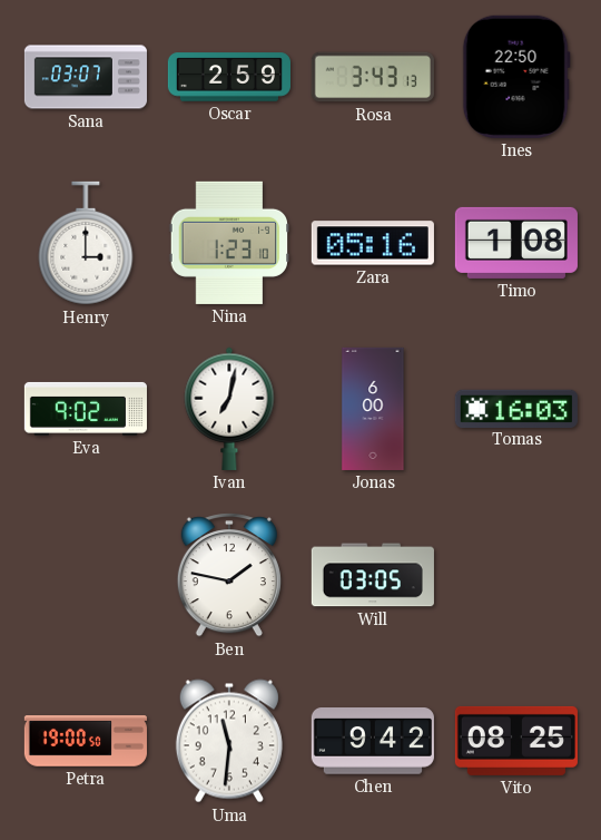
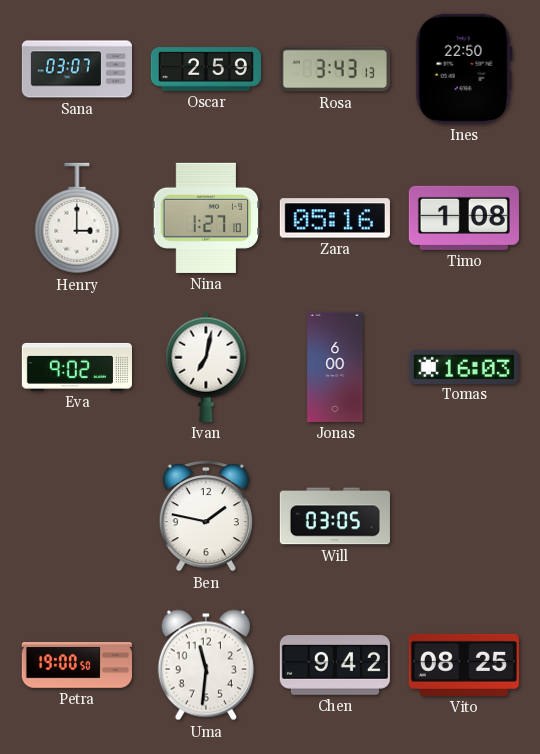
Nina: 1:23 -> 1:27 (206, 218)
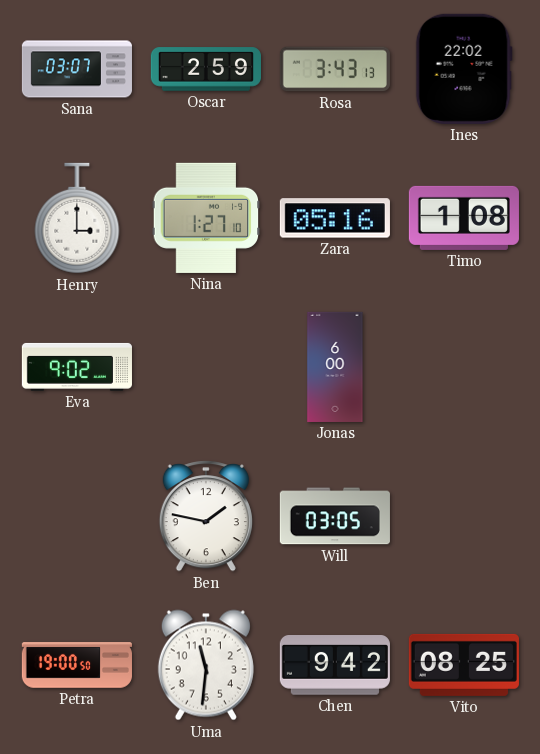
Ines: 22:50 -> 22:02 (464, 69)
Ivan: 7:02 -> none (206, 367)
Tomas: 16:03 -> none (464, 366)
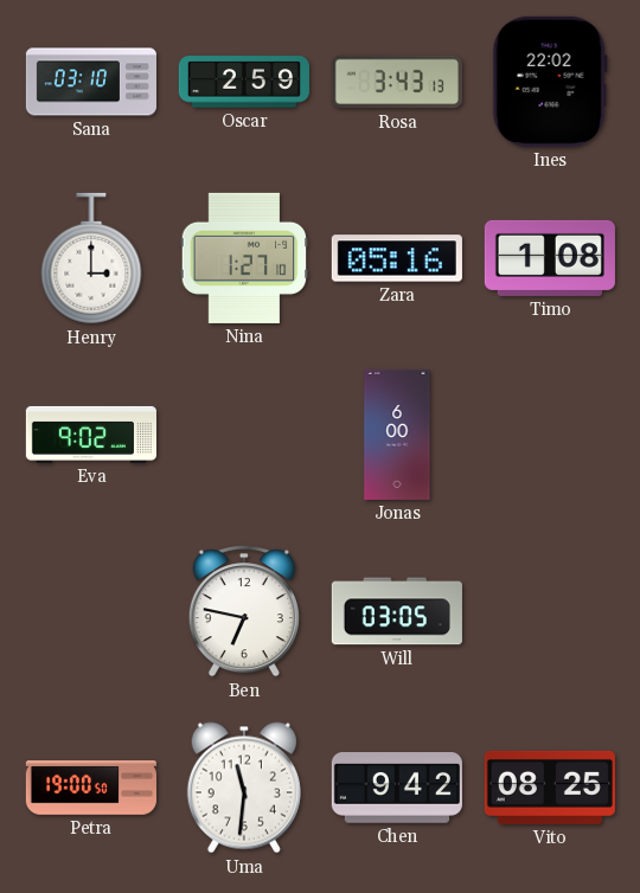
Sana: 03:07 -> 03:10 (91, 82)
Ben: 1:47 -> 6:47 (244, 611)
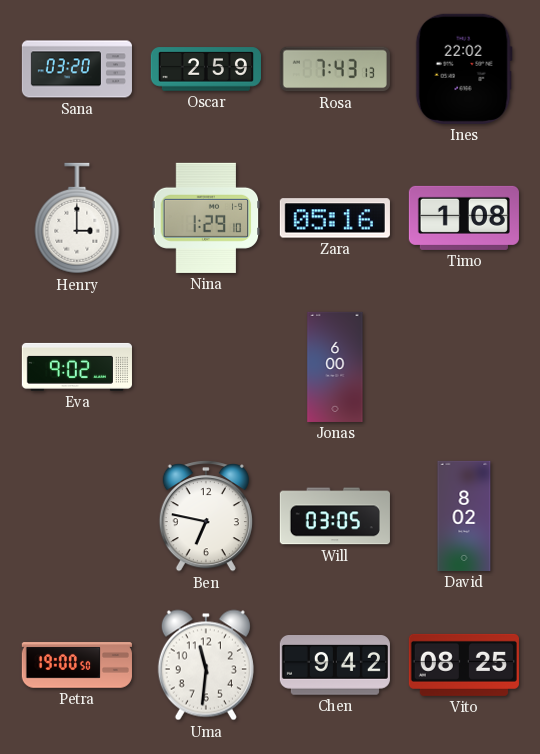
Sana: 03:10 -> 03:20 (77, 69)
Rosa: 3:43 -> 7:43 (335, 69)
Nina: 1:27 -> 1:29 (206, 218)
David: none -> 8:02 (464, 516)
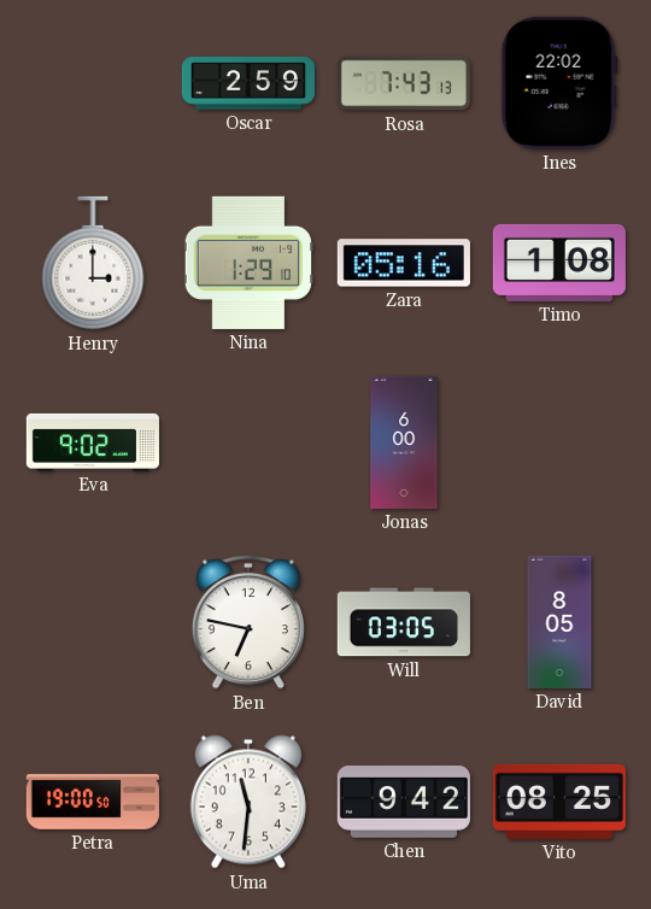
Sana: 03:20 -> none (77, 69)
David: 8:02 -> 8:05 (559, 622)
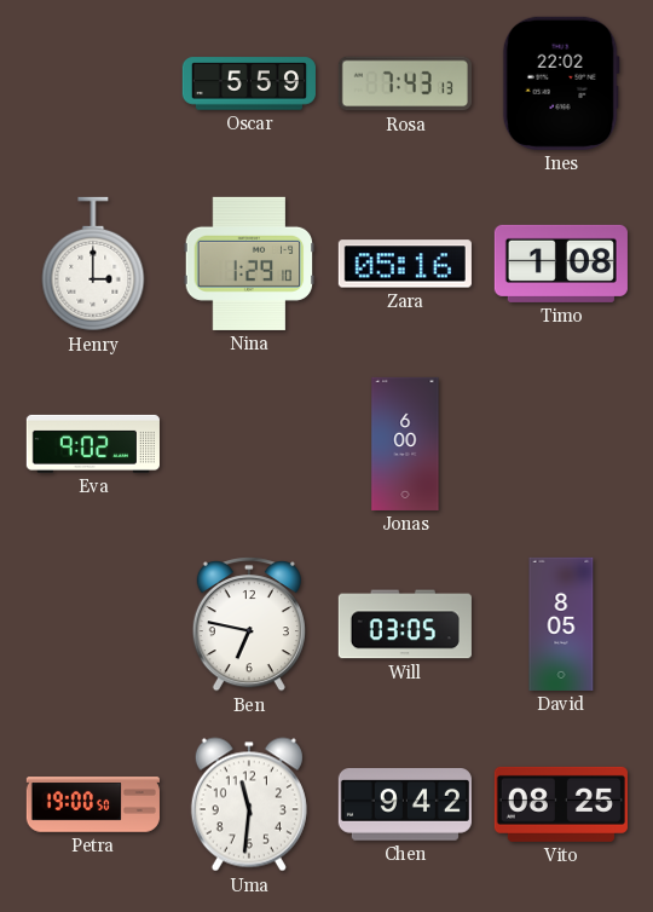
Oscar: 2:59 -> 5:59 (249, 83)
